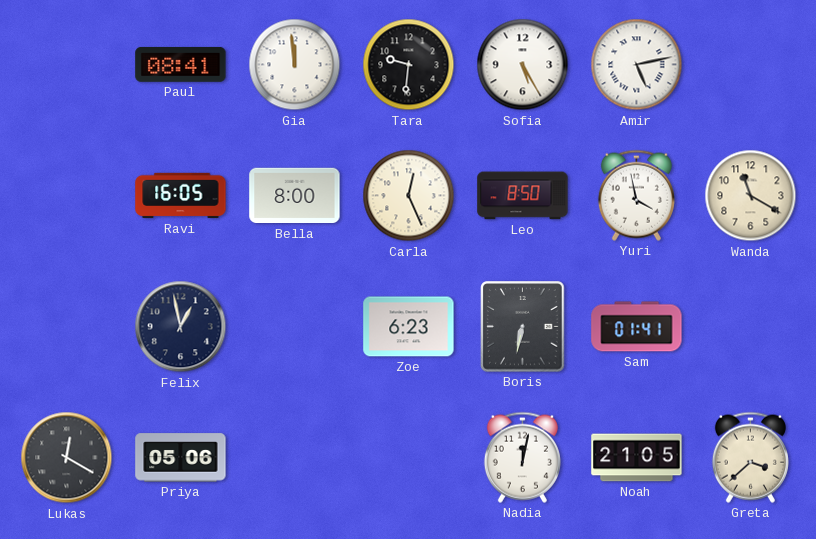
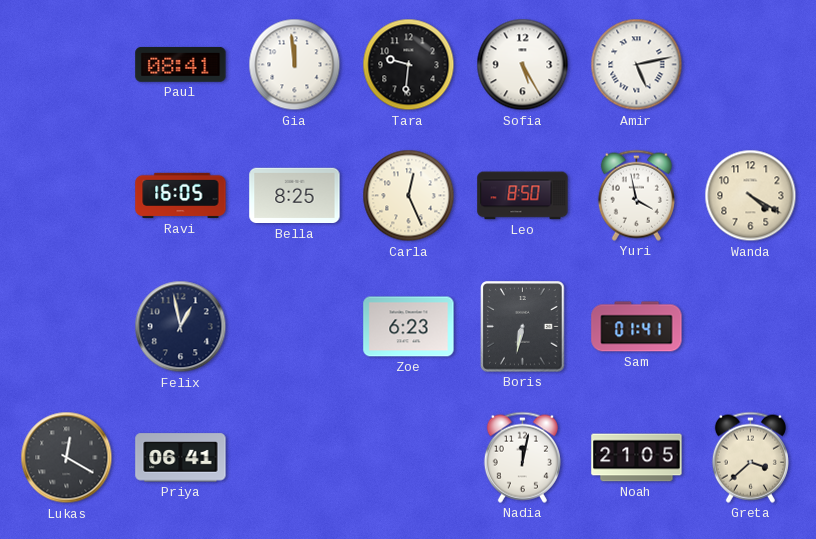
Bella: 8:00 -> 8:25 (295, 196)
Wanda: 11:20 -> 4:20 (751, 196)
Priya: 05:06 -> 06:41 (181, 458)
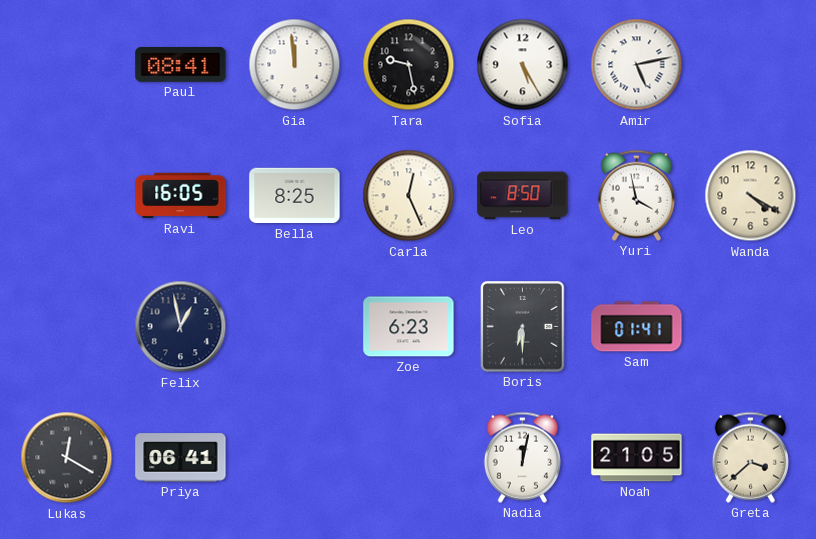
Tara: 9:31 -> 9:28 (409, 65)
Boris: 6:32 -> 6:30 (523, 327)
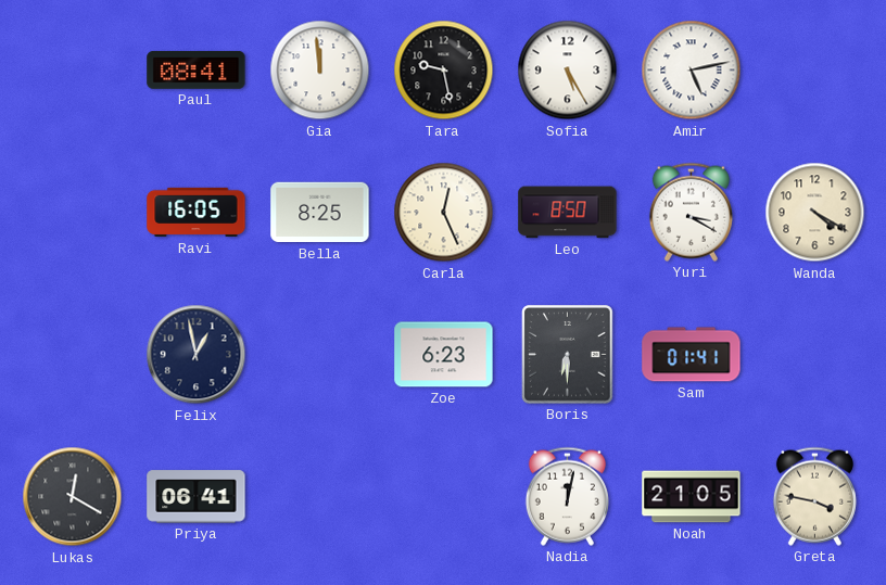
Yuri: 3:58 -> 3:20 (691, 212)
Greta: 3:38 -> 3:47 (814, 496)
